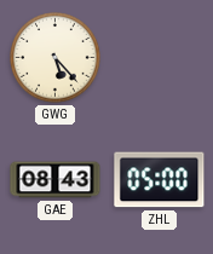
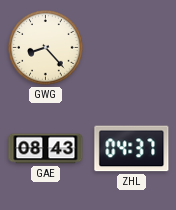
GWG: 5:23 -> 8:23 (46, 48)
ZHL: 05:00 -> 04:37 (132, 149)
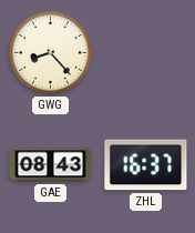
ZHL: 04:37 -> 16:37 (146, 165)
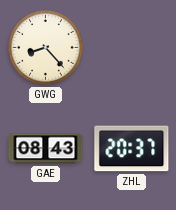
ZHL: 16:37 -> 20:37 (132, 149)
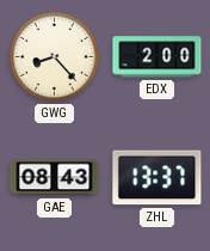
EDX: none -> 2:00 (157, 57)
ZHL: 20:37 -> 13:37 (157, 178)
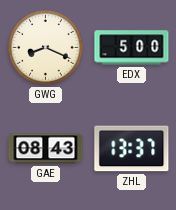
GWG: 8:23 -> 8:19 (46, 48)
EDX: 2:00 -> 5:00 (132, 48)
